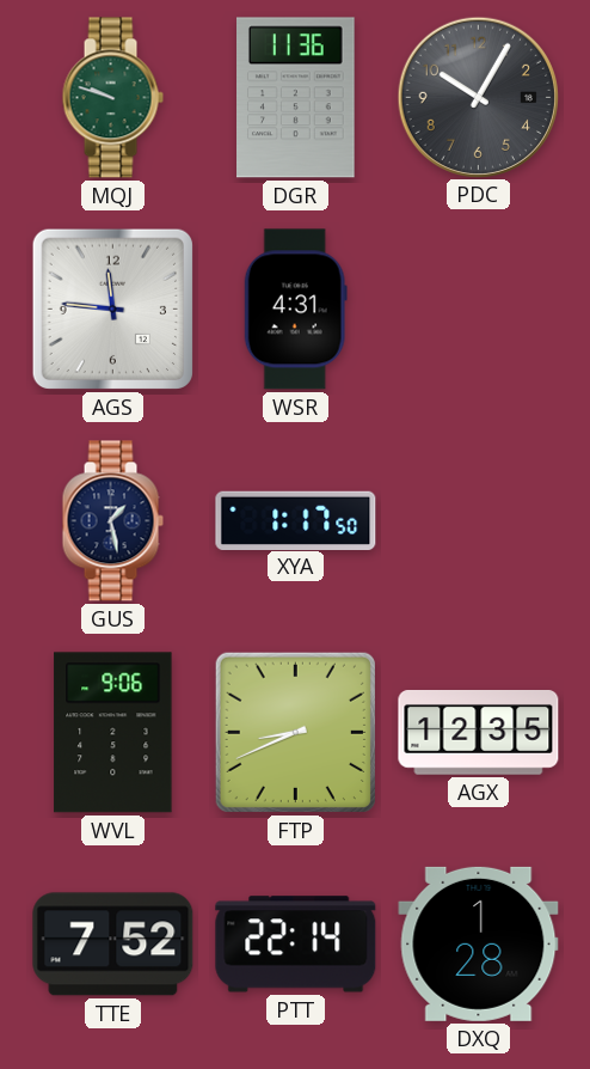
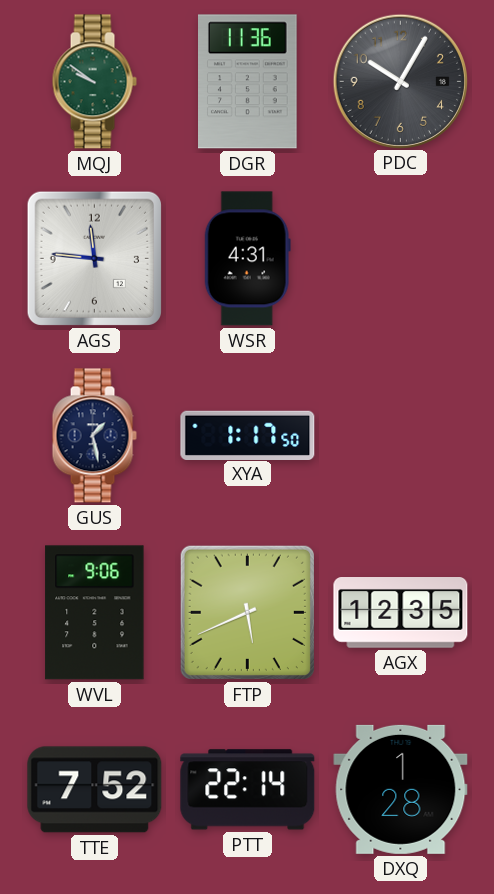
MQJ: 9:48 -> 9:51 (94, 82)
FTP: 8:41 -> 5:41 (247, 612)
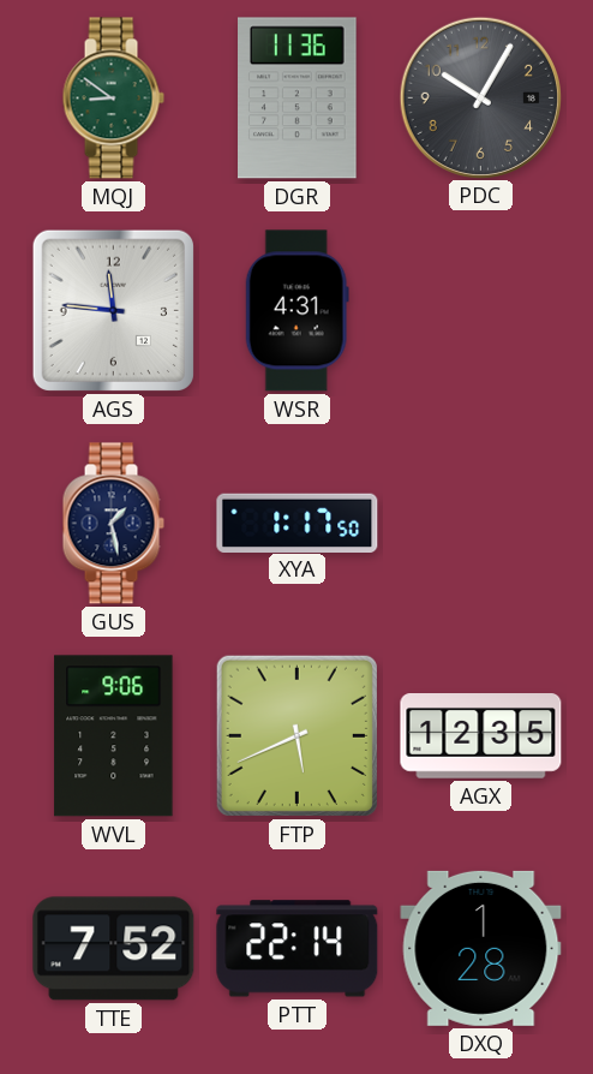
MQJ: 9:51 -> 8:51 (113, 99)
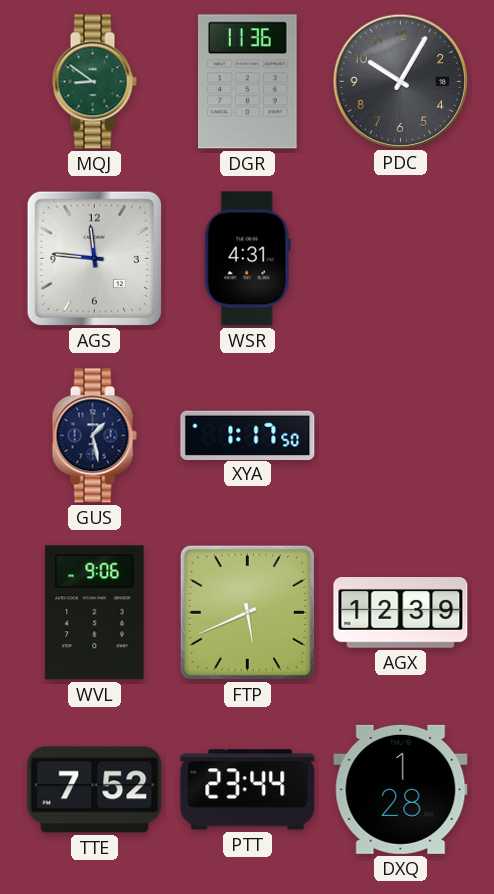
AGX: 12:35 -> 12:39 (401, 613)
PTT: 22:14 -> 23:44 (248, 790)
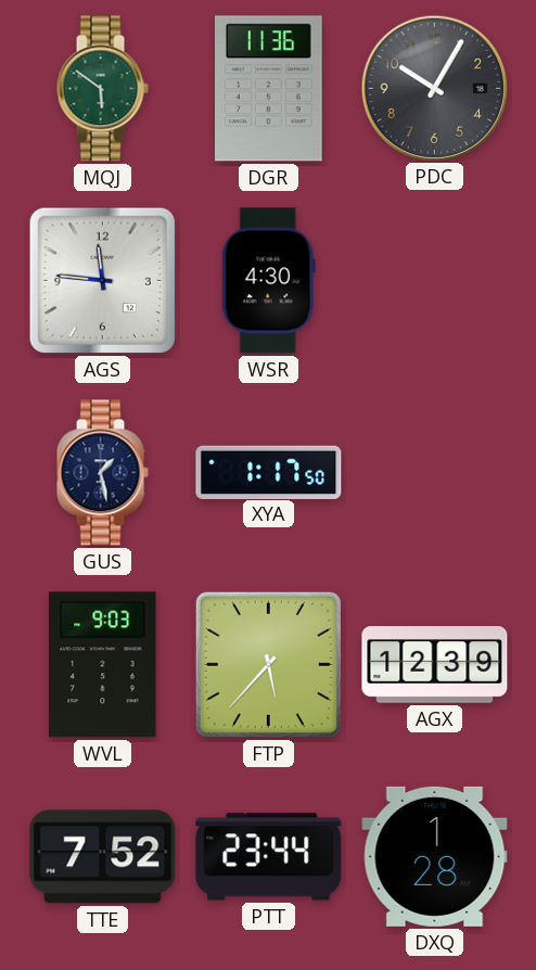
MQJ: 8:51 -> 5:51 (102, 89)
WSR: 4:31 -> 4:30 (268, 281)
WVL: 9:06 -> 9:03 (103, 665)
FTP: 5:41 -> 5:37 (268, 664)
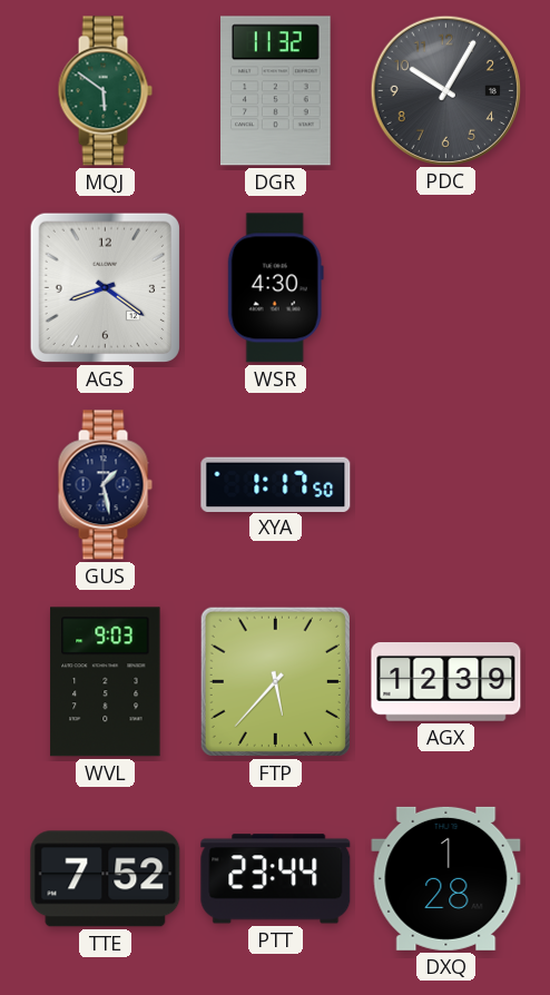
DGR: 11:36 -> 11:32 (276, 91)
AGS: 11:46 -> 8:21 (105, 287)
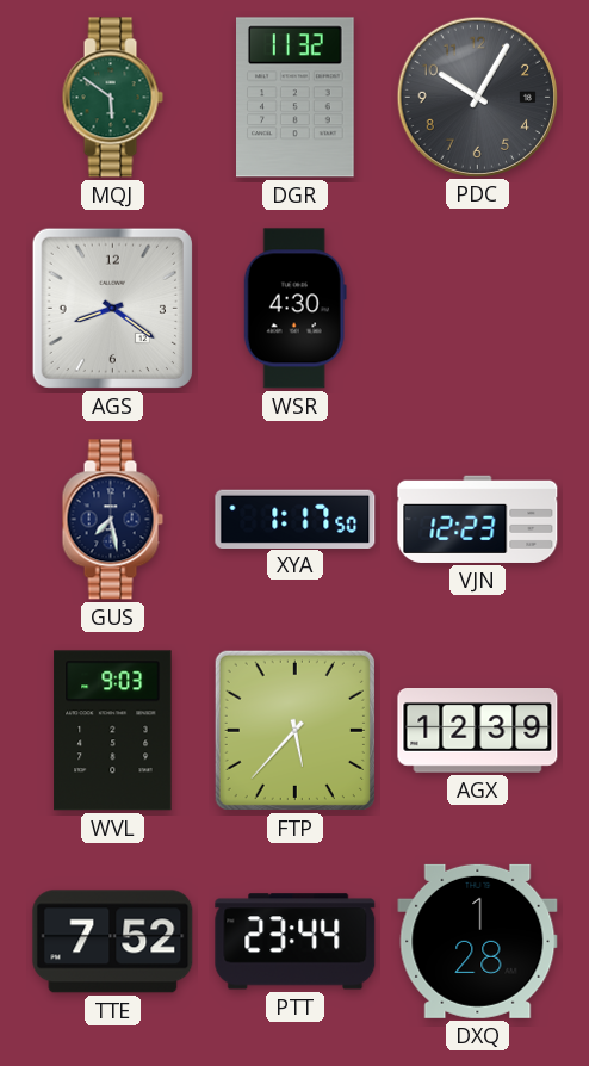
GUS: 1:28 -> 7:28 (112, 520)
VJN: none -> 12:23 (478, 519)
